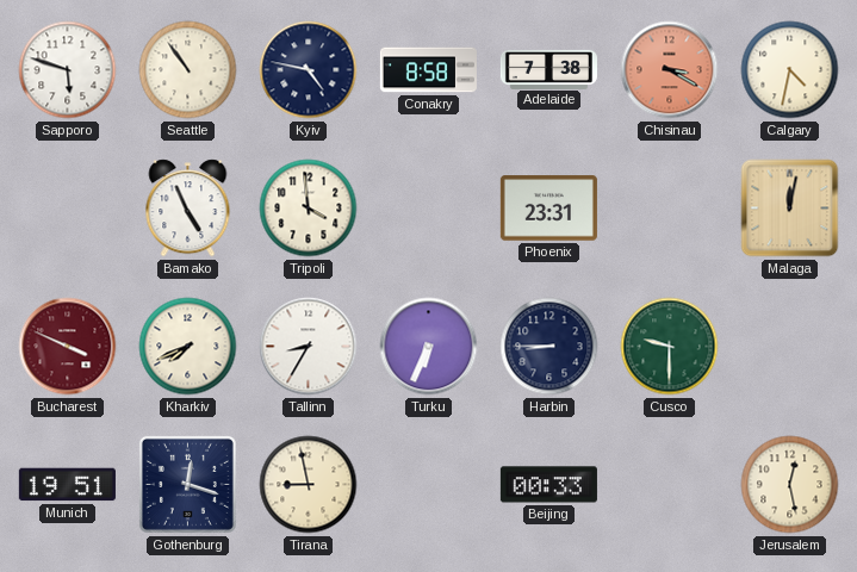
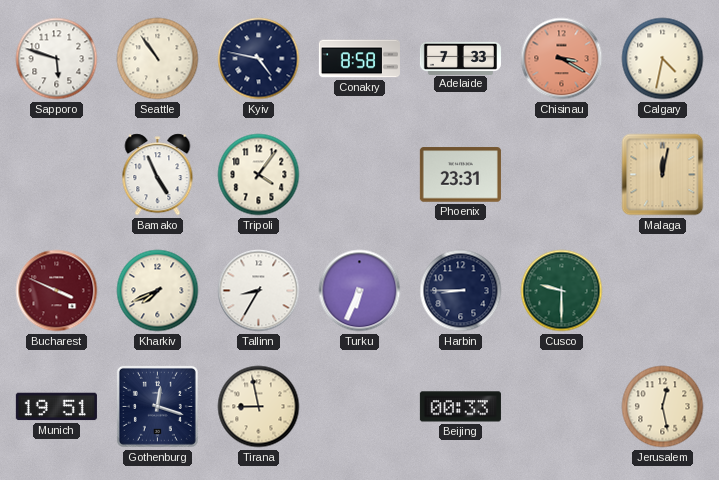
Adelaide: 7:38 -> 7:33 (460, 58)
Tripoli: 3:59 -> 4:06 (259, 175)
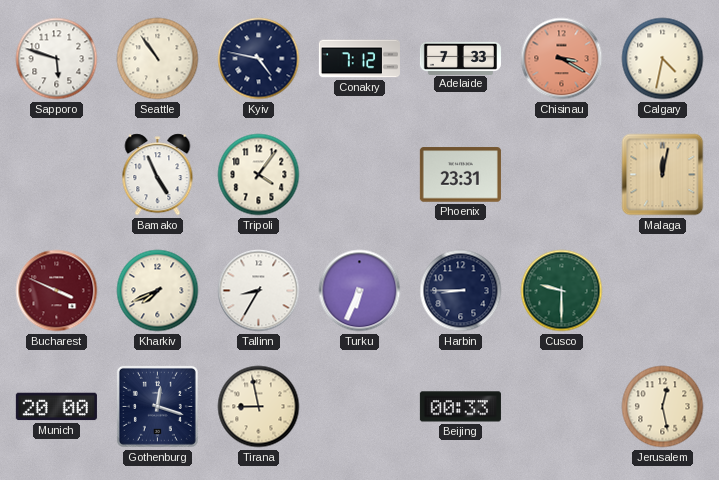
Conakry: 8:58 -> 7:12 (359, 59)
Munich: 19:51 -> 20:00 (56, 407)
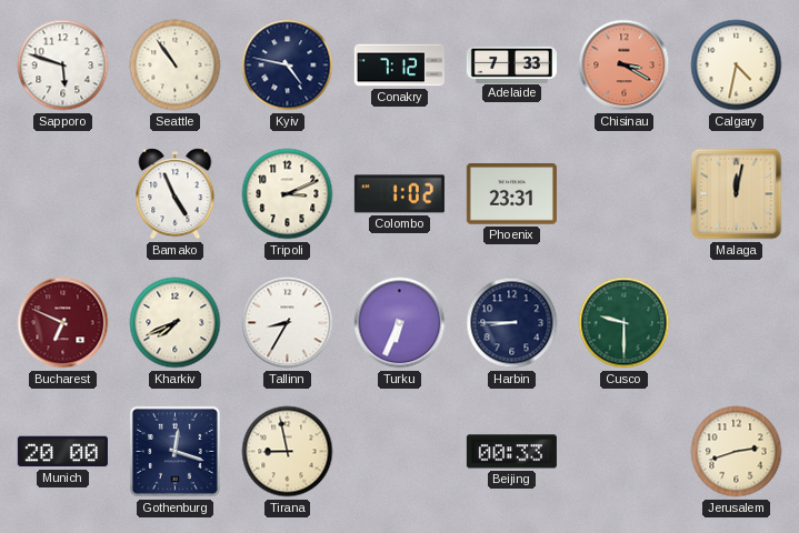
Tripoli: 4:06 -> 3:11 (288, 194)
Colombo: none -> 1:02 (399, 194)
Bucharest: 3:49 -> 6:49 (63, 323)
Jerusalem: 12:28 -> 2:42 (737, 452)
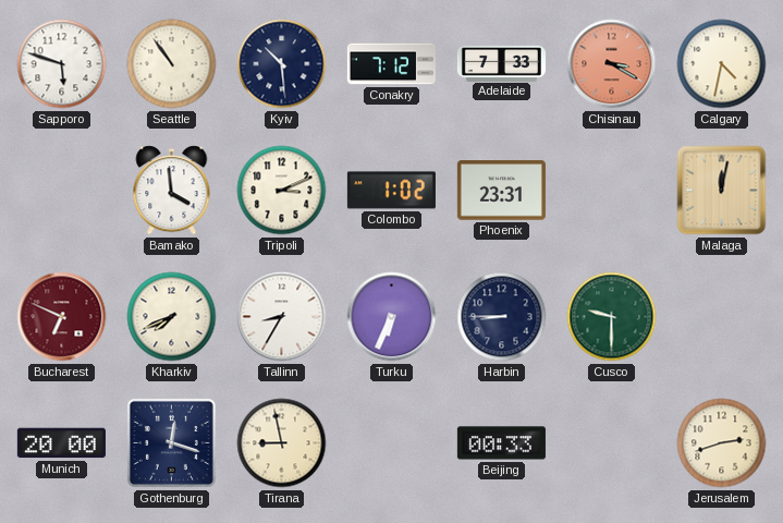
Kyiv: 4:47 -> 10:29 (282, 64)
Bamako: 4:56 -> 3:59 (172, 191)
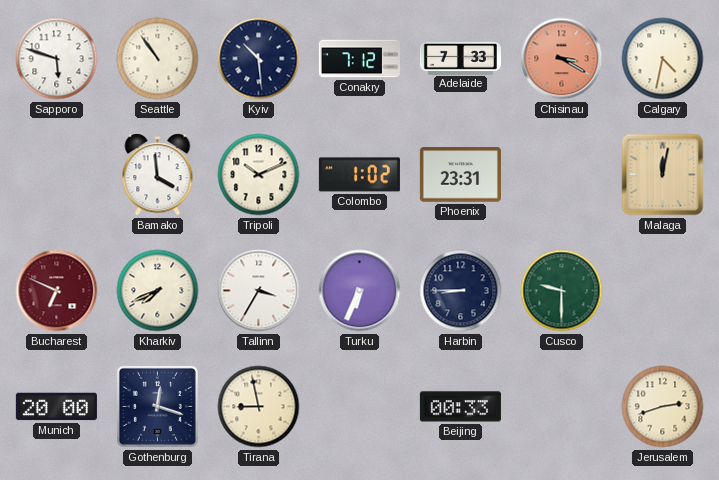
Tripoli: 3:11 -> 10:11 (259, 175)
Tallinn: 8:35 -> 3:35 (259, 291)
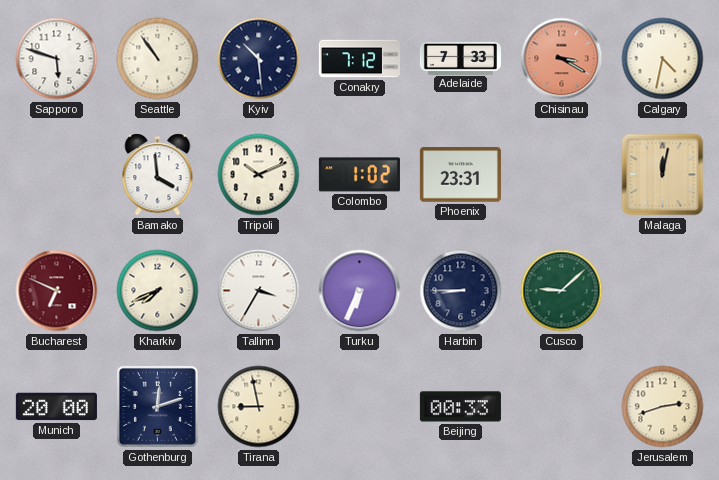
Cusco: 9:30 -> 9:08 (562, 291)
Gothenburg: 12:18 -> 12:12 (157, 406)
